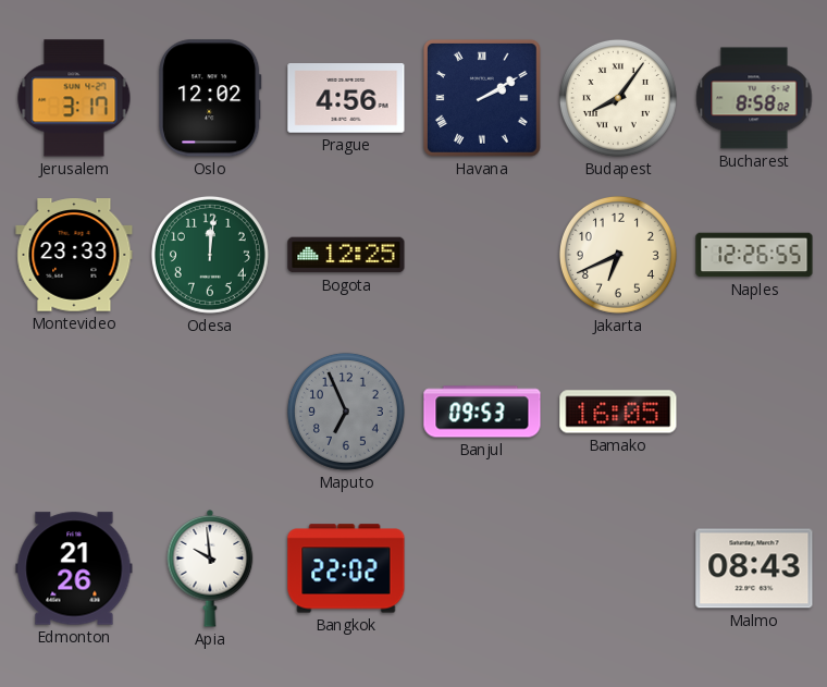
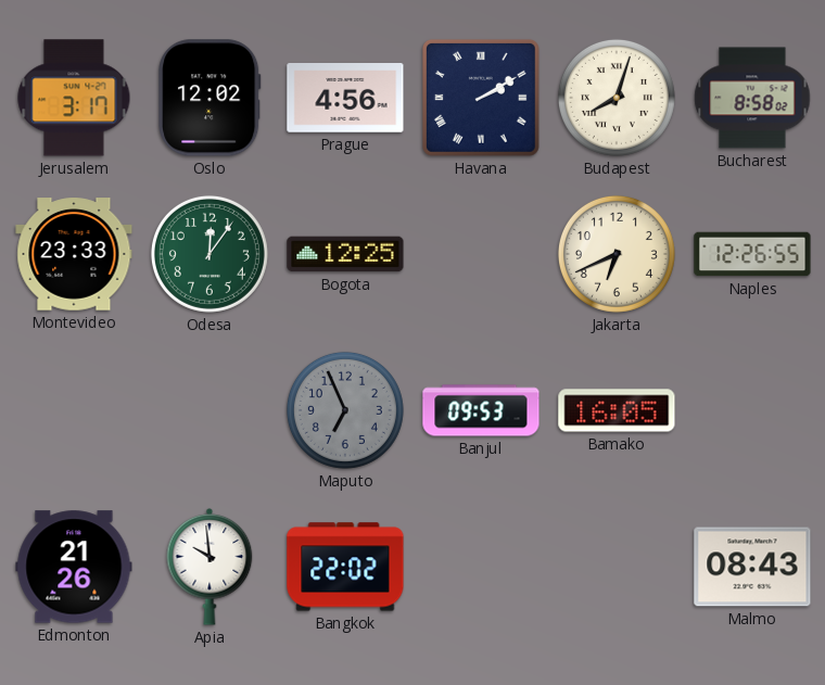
Budapest: 8:06 -> 8:03 (617, 98)
Odesa: 12:01 -> 12:06 (210, 254)
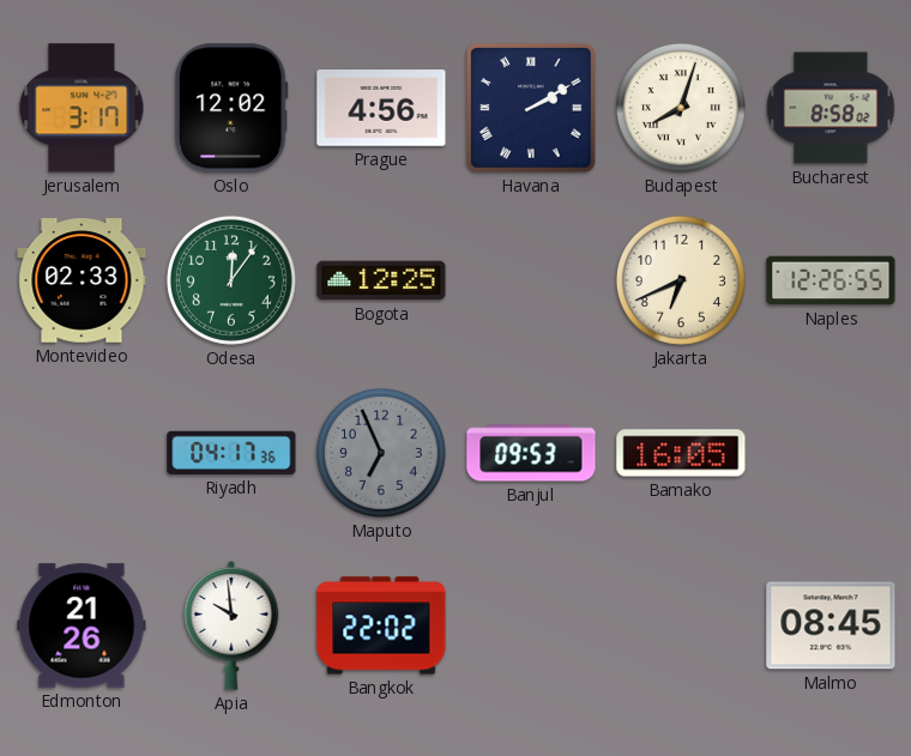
Montevideo: 23:33 -> 02:33 (82, 280)
Riyadh: none -> 04:17 (231, 453)
Malmo: 08:43 -> 08:45 (831, 625)
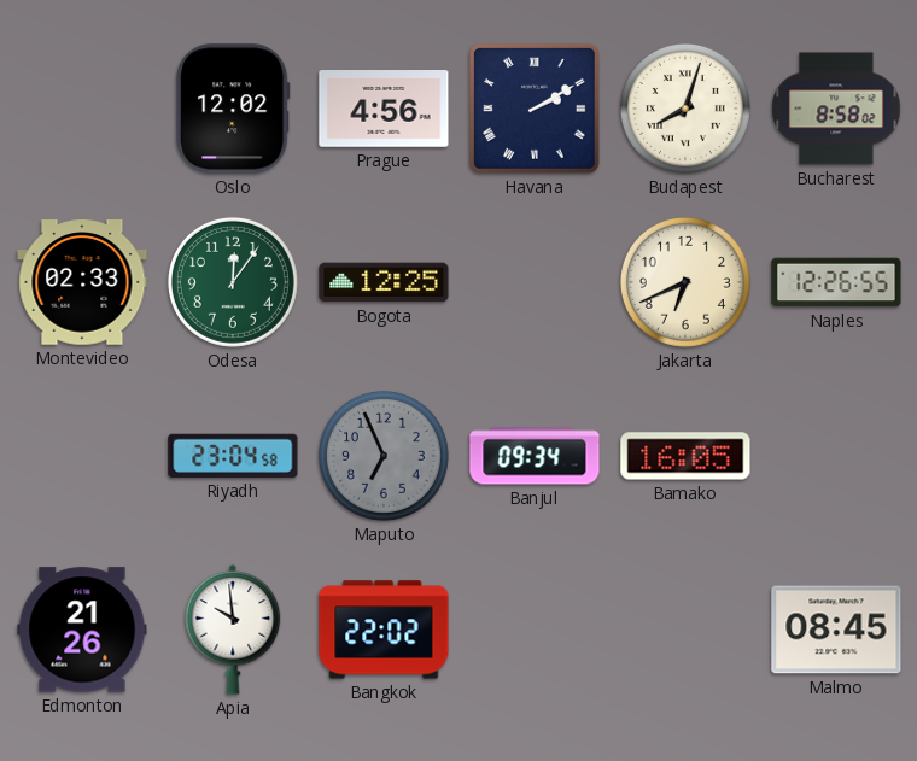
Jerusalem: 3:17 -> none (82, 108)
Riyadh: 04:17 -> 23:04 (233, 456)
Banjul: 09:53 -> 09:34 (535, 456)
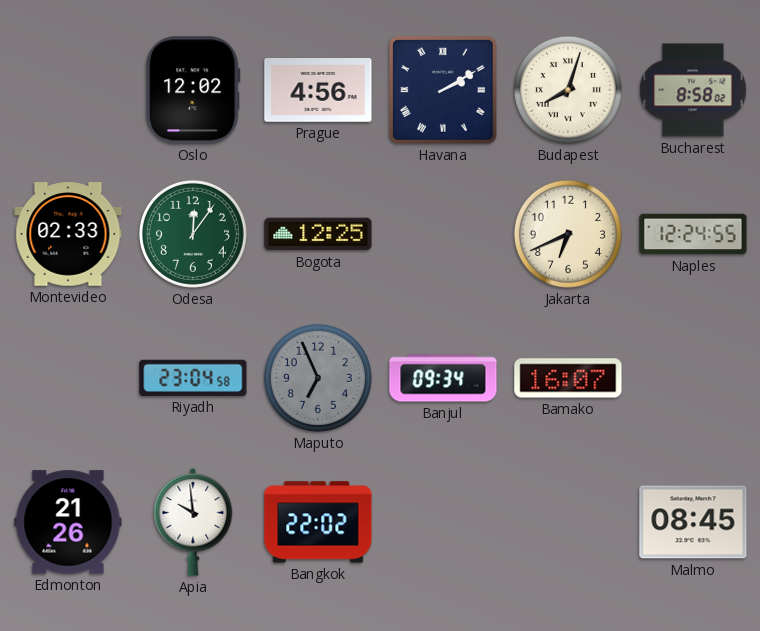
Naples: 12:26 -> 12:24 (693, 234)
Bamako: 16:05 -> 16:07 (568, 378)
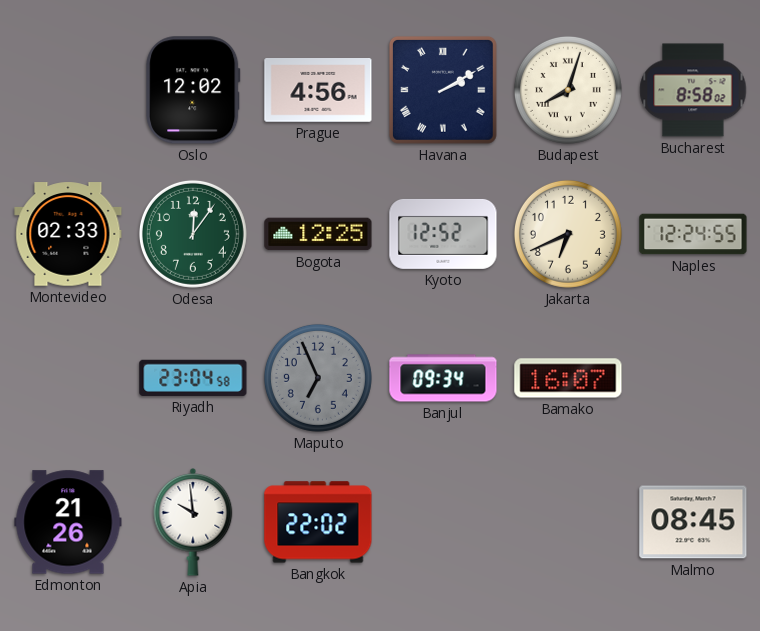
Kyoto: none -> 12:52 (443, 234)
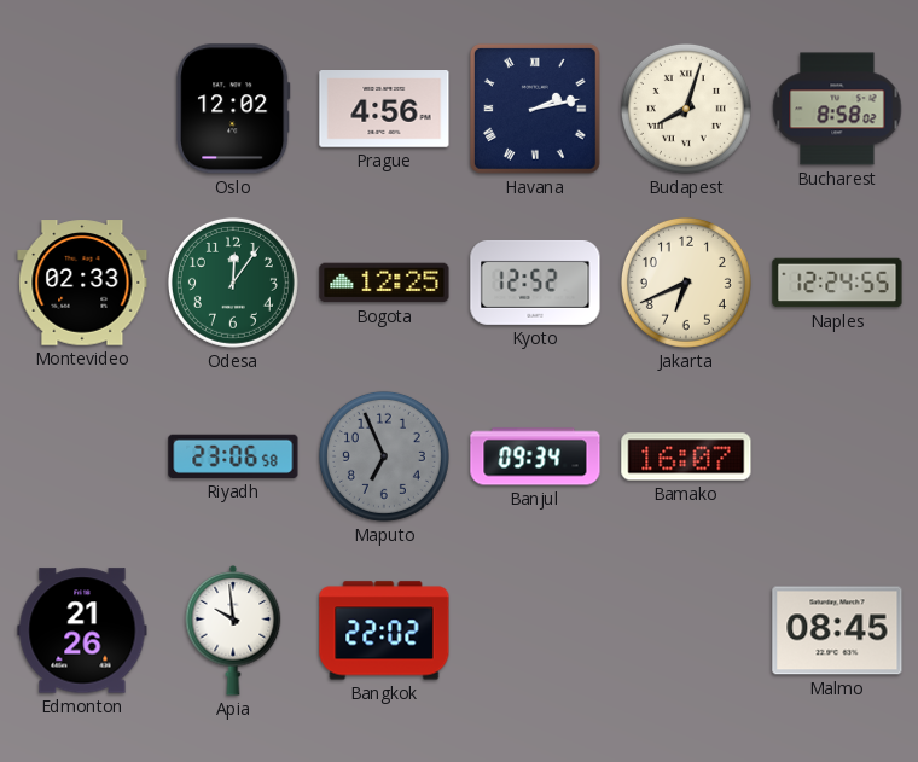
Havana: 2:10 -> 2:13 (535, 109)
Riyadh: 23:04 -> 23:06 (233, 456)
